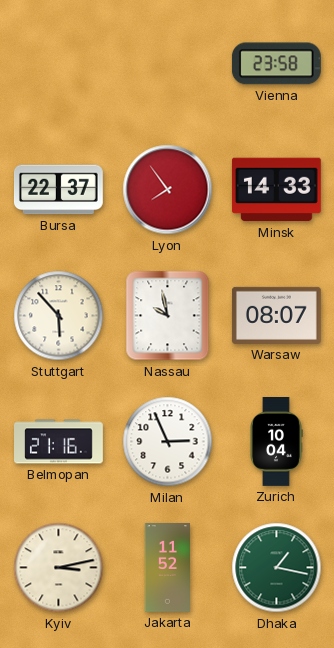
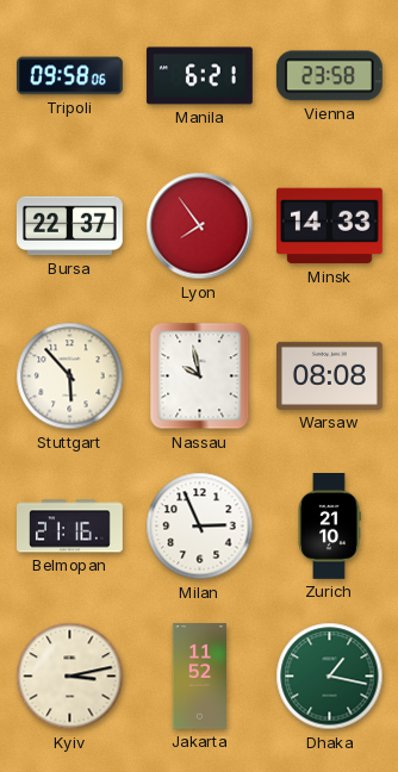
Tripoli: none -> 09:58 (70, 76)
Manila: none -> 6:21 (199, 76)
Warsaw: 08:07 -> 08:08 (330, 375)
Zurich: 10:04 -> 21:10 (329, 527)
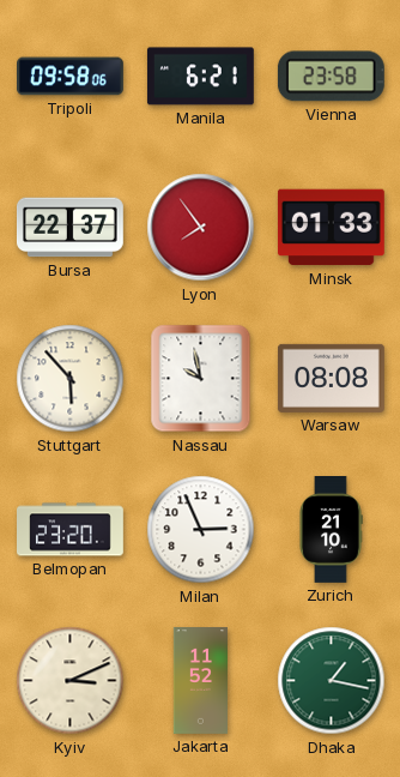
Minsk: 14:33 -> 01:33 (331, 228)
Belmopan: 21:16 -> 23:20 (71, 530)
Kyiv: 3:13 -> 3:11 (71, 681)
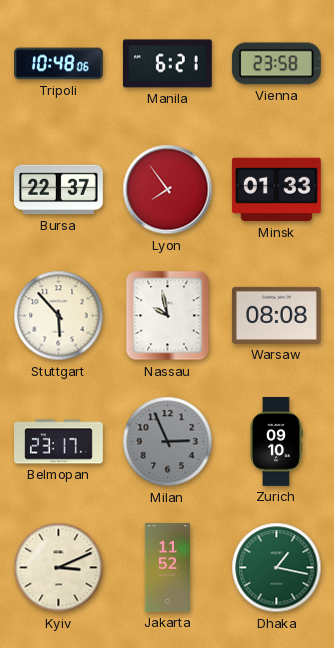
Tripoli: 09:58 -> 10:48 (59, 64)
Belmopan: 23:20 -> 23:17 (59, 442)
Milan dial: white -> grey (168, 442)
Zurich: 21:10 -> 09:10 (276, 442)
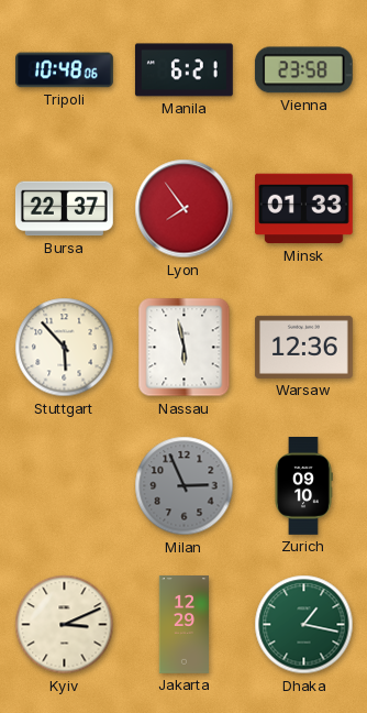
Nassau: 9:58 -> 5:58 (185, 348)
Warsaw: 08:08 -> 12:36 (304, 347)
Belmopan: 23:17 -> none (59, 442)
Jakarta: 11:52 -> 12:29 (185, 625)
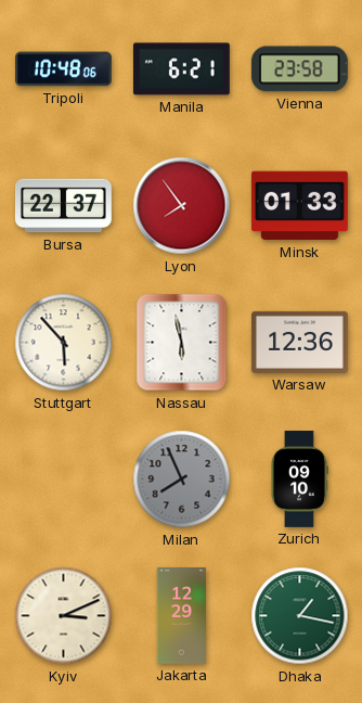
Milan: 2:56 -> 7:56 (182, 480)
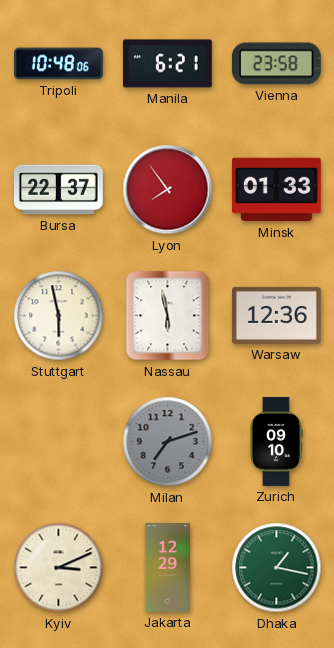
Stuttgart: 5:53 -> 5:58 (59, 316)
Milan: 7:56 -> 7:12 (168, 442)
